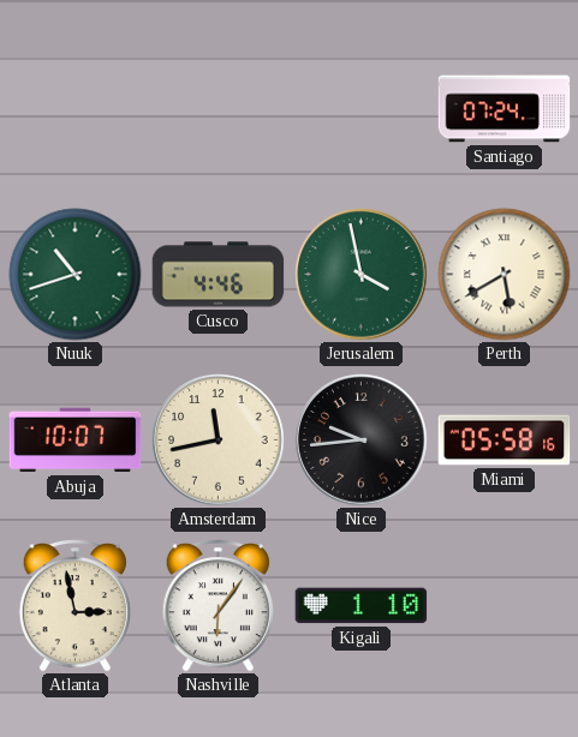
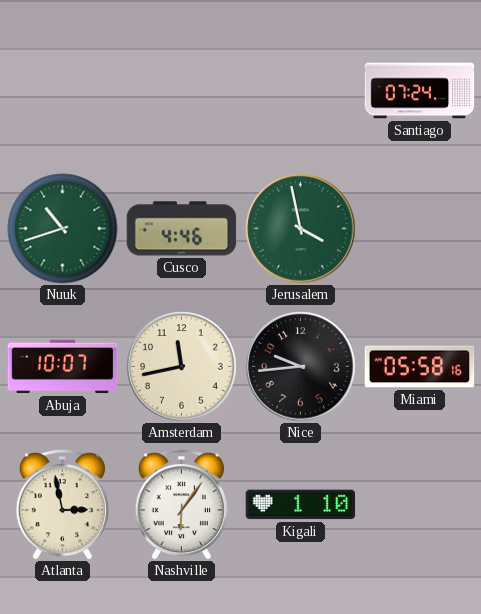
Perth: 5:40 -> none (505, 275)
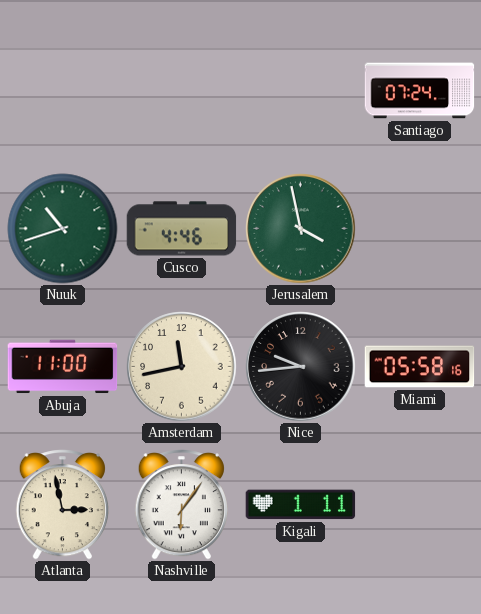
Abuja: 10:07 -> 11:00 (63, 367)
Kigali: 1:10 -> 1:11 (301, 505)
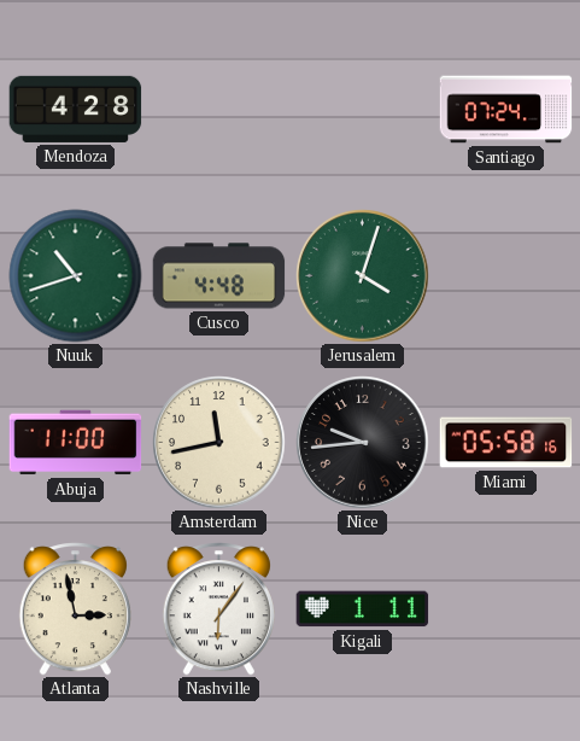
Mendoza: none -> 4:28 (76, 109)
Cusco: 4:46 -> 4:48 (219, 276)
Jerusalem: 3:58 -> 4:03 (363, 276)
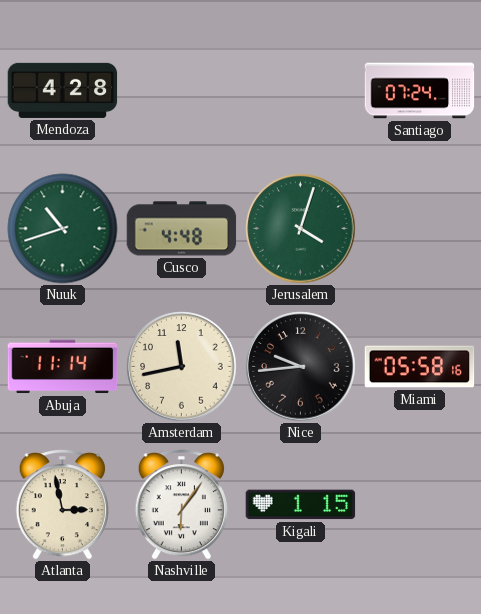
Abuja: 11:00 -> 11:14 (63, 367)
Kigali: 1:11 -> 1:15 (301, 505)
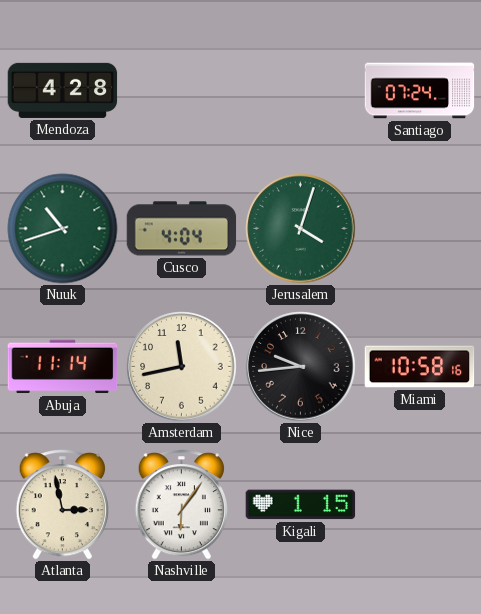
Cusco: 4:48 -> 4:04 (182, 229)
Miami: 05:58 -> 10:58 (420, 367)
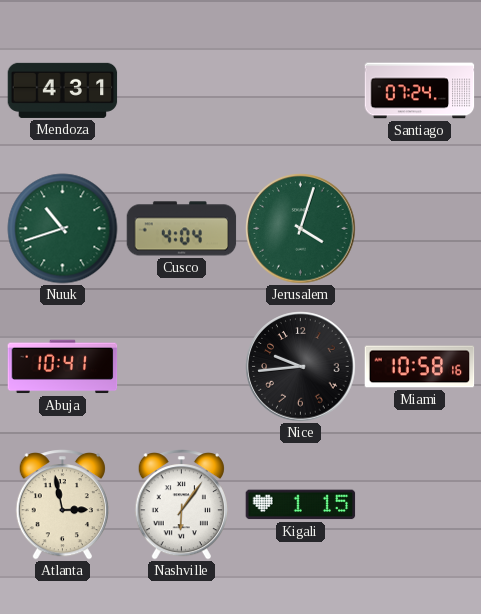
Mendoza: 4:28 -> 4:31 (63, 90)
Abuja: 11:14 -> 10:41 (63, 367)
Amsterdam: 11:43 -> none (182, 367)
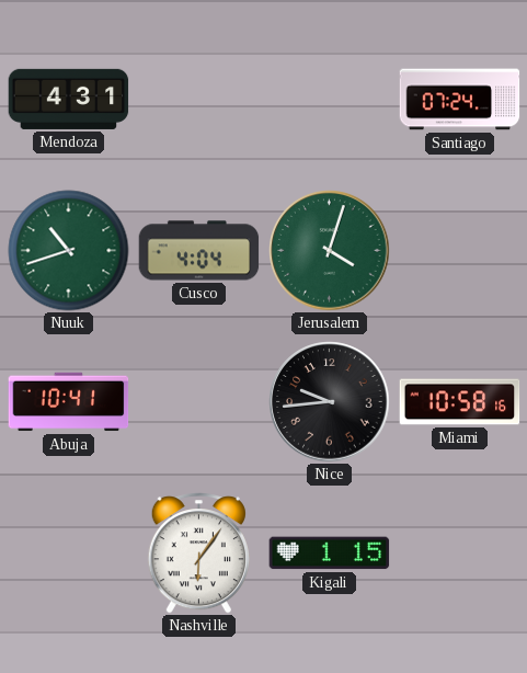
Atlanta: 2:58 -> none (62, 505)
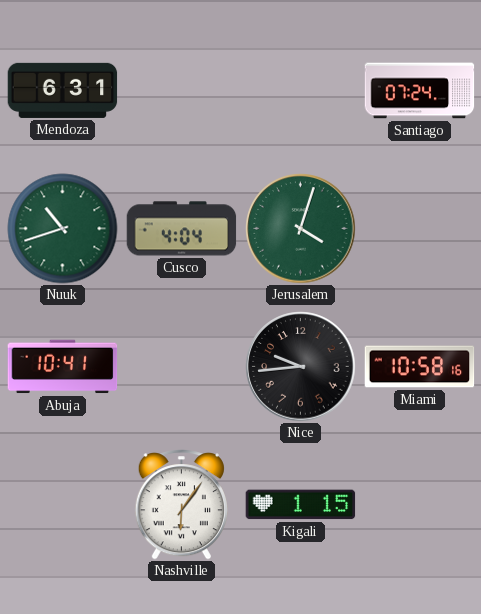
Mendoza: 4:31 -> 6:31 (63, 90)
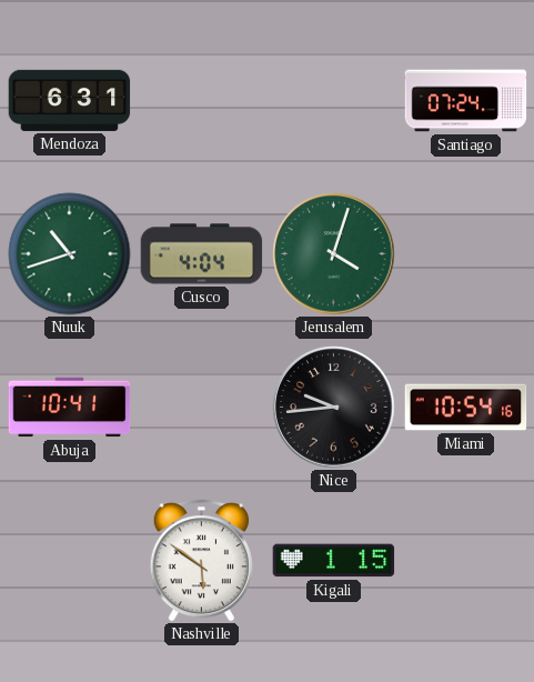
Miami: 10:58 -> 10:54 (466, 408)
Nashville: 6:06 -> 5:51 (201, 561)
